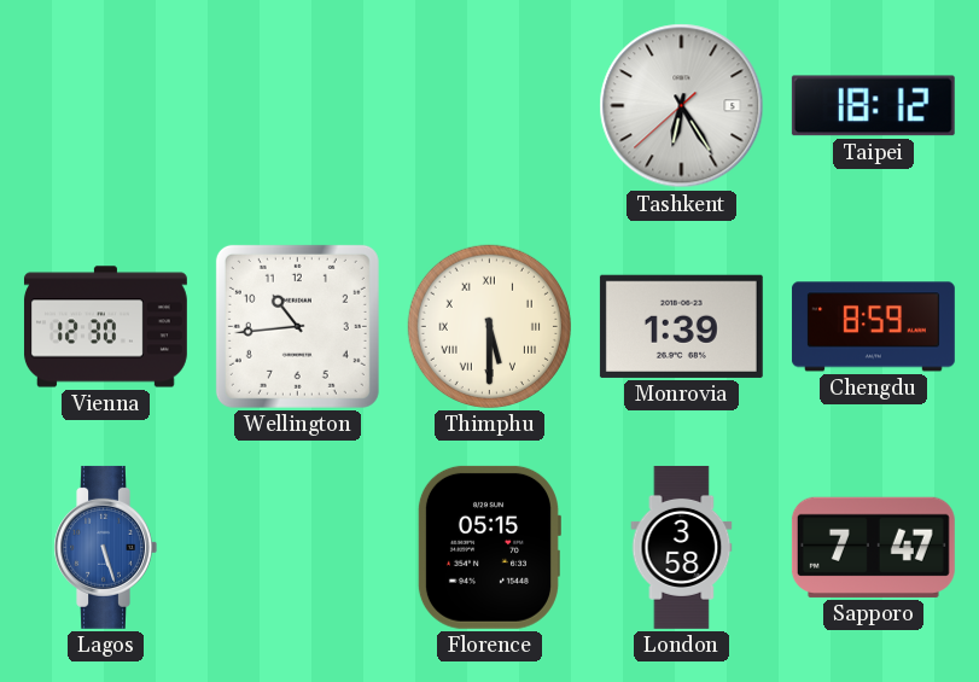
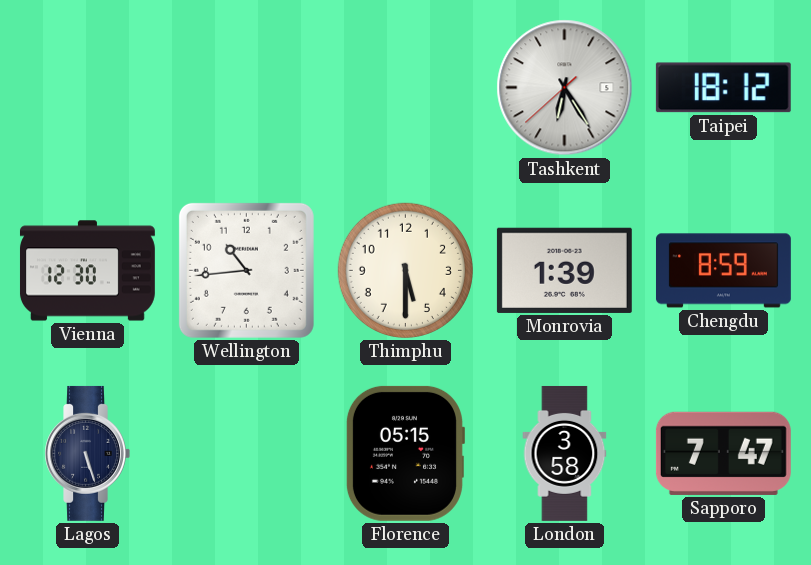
Thimphu numerals: Roman -> Arabic (405, 270)
Lagos dial: blue -> navy (87, 453)
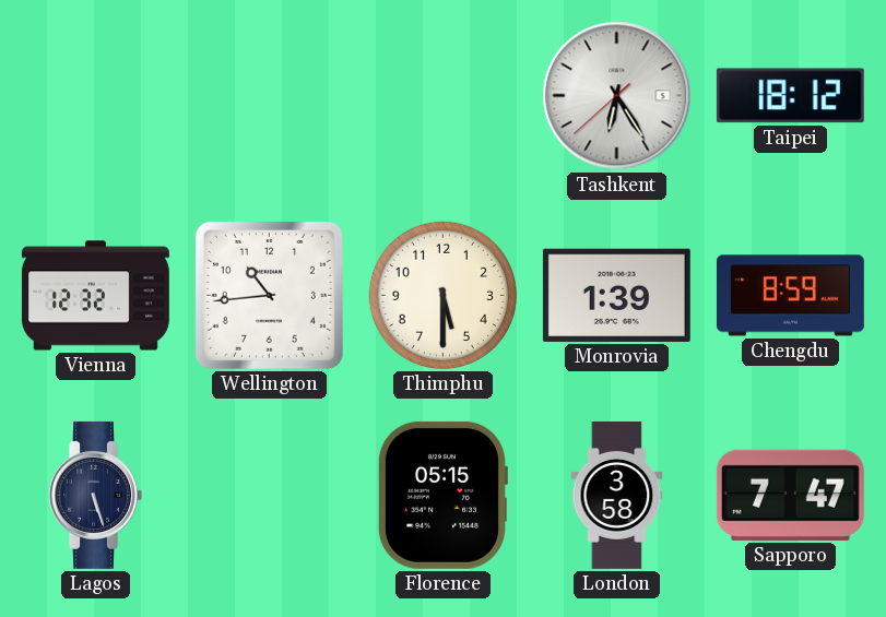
Vienna: 12:30 -> 12:32 (95, 296)
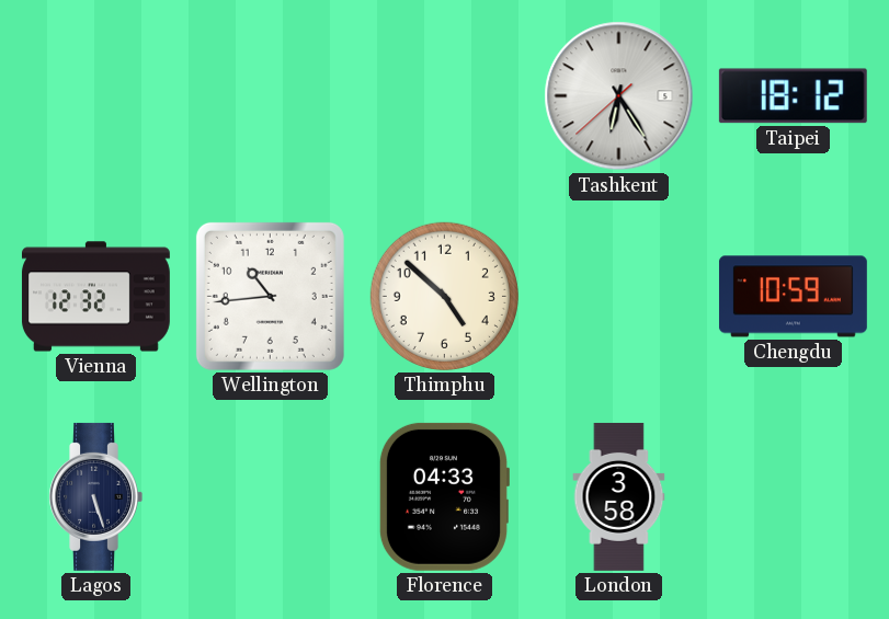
Thimphu: 5:30 -> 4:52 (444, 296)
Monrovia: 1:39 -> none (616, 295)
Chengdu: 8:59 -> 10:59 (793, 297)
Florence: 05:15 -> 04:33 (444, 496)
Sapporo: 7:47 -> none (790, 495)
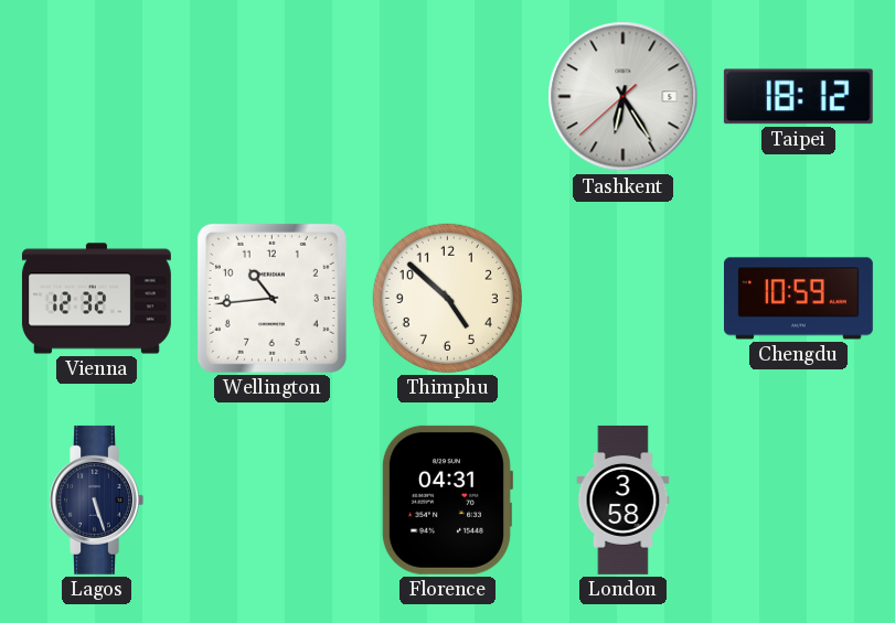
Florence: 04:33 -> 04:31 (447, 500)
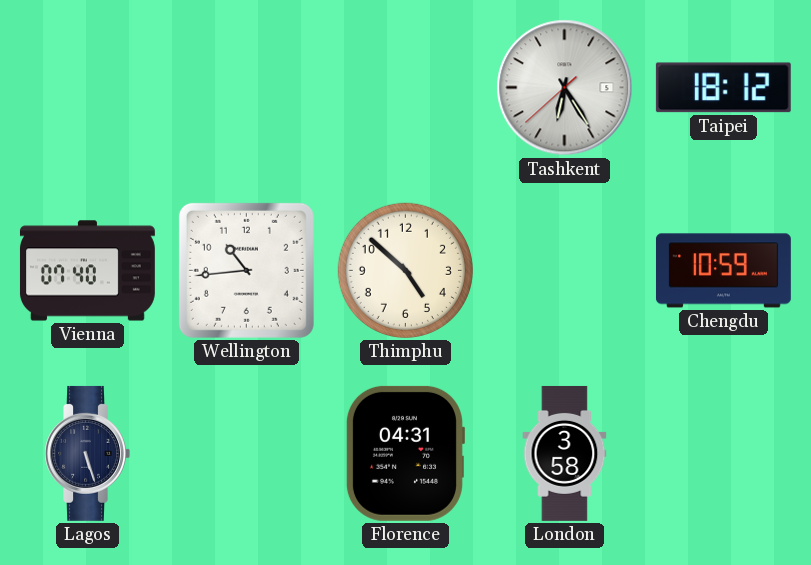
Vienna: 12:32 -> 07:40 (87, 271)
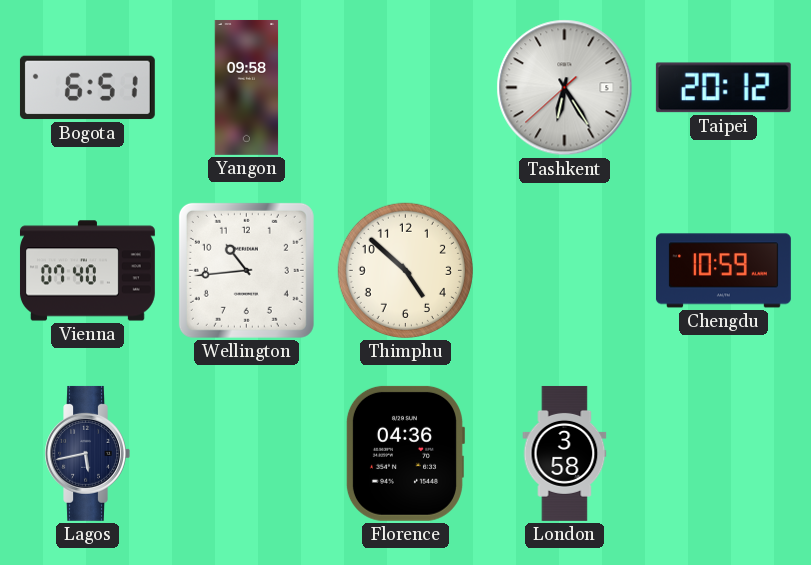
Bogota: none -> 6:51 (87, 88)
Yangon: none -> 09:58 (247, 87)
Taipei: 18:12 -> 20:12 (723, 88)
Lagos: 5:27 -> 5:43 (87, 453)
Florence: 04:31 -> 04:36 (405, 453)
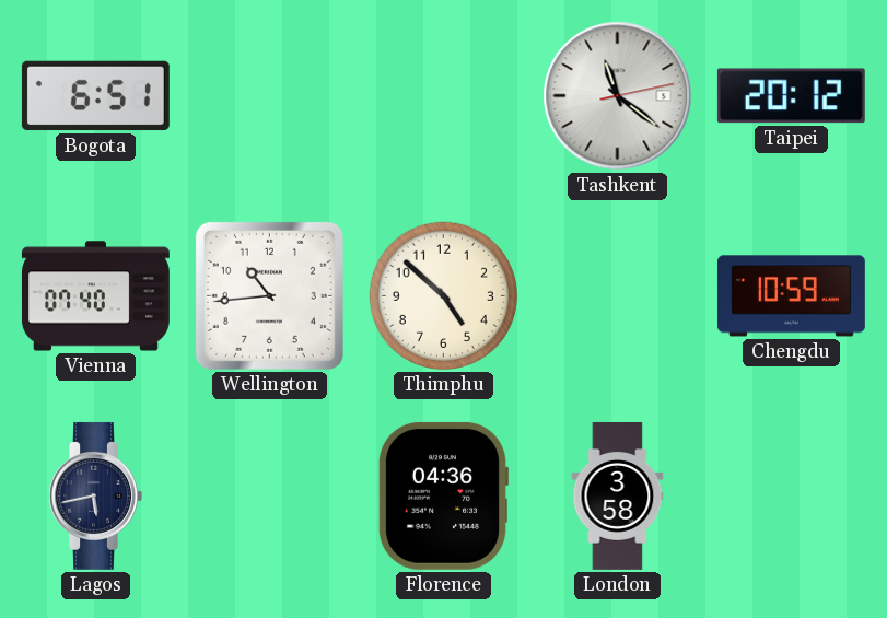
Yangon: 09:58 -> none (247, 87)
Tashkent: 6:24 -> 11:21 (618, 96)
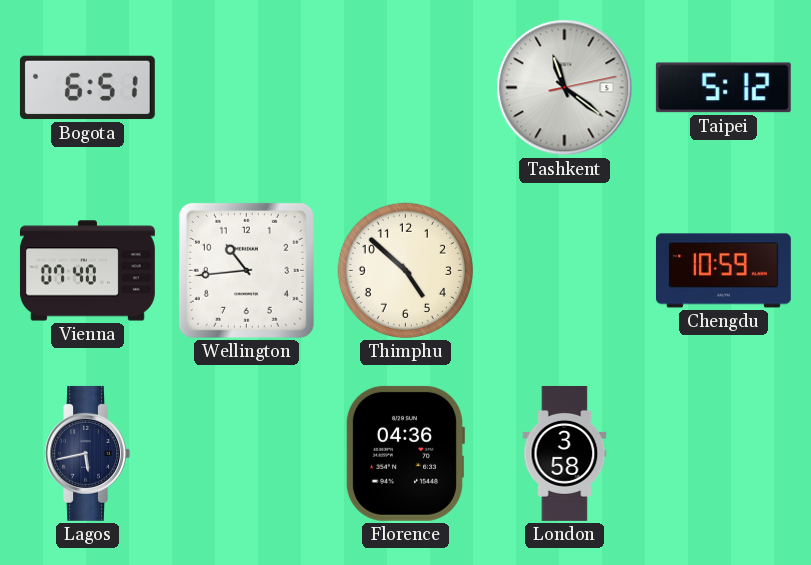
Taipei: 20:12 -> 5:12 (723, 88)
